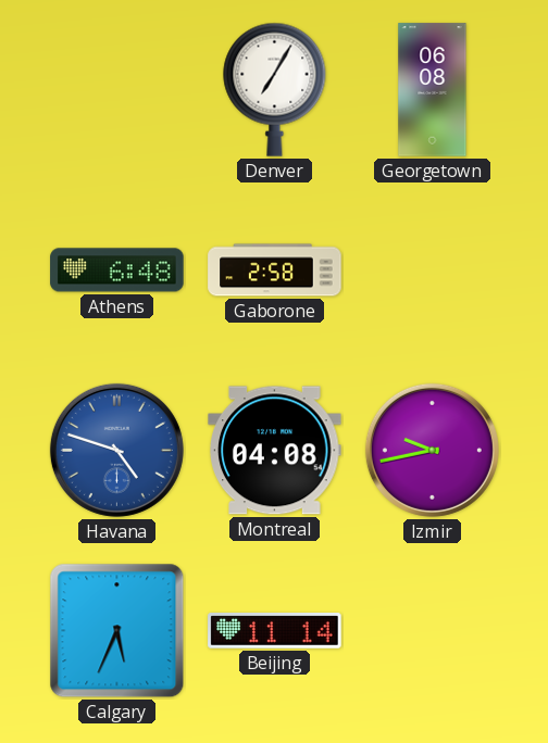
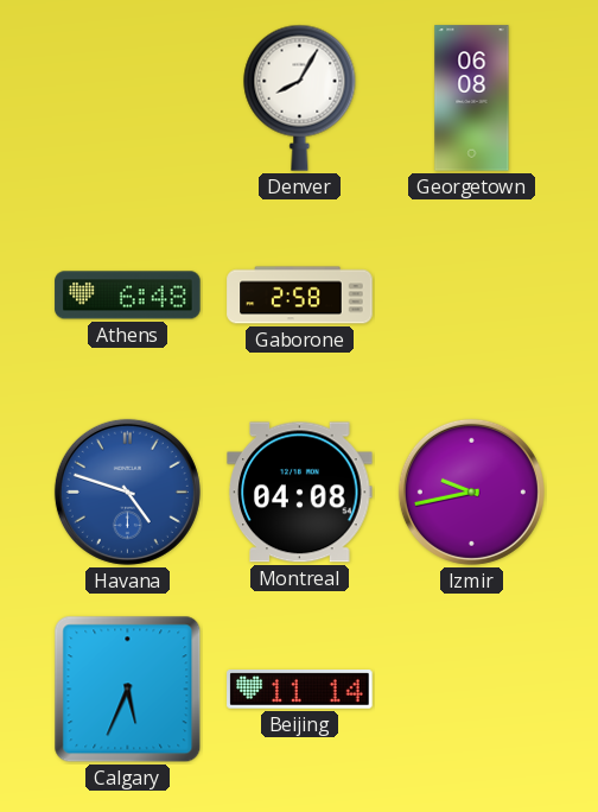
Denver: 7:05 -> 8:05 (300, 97)
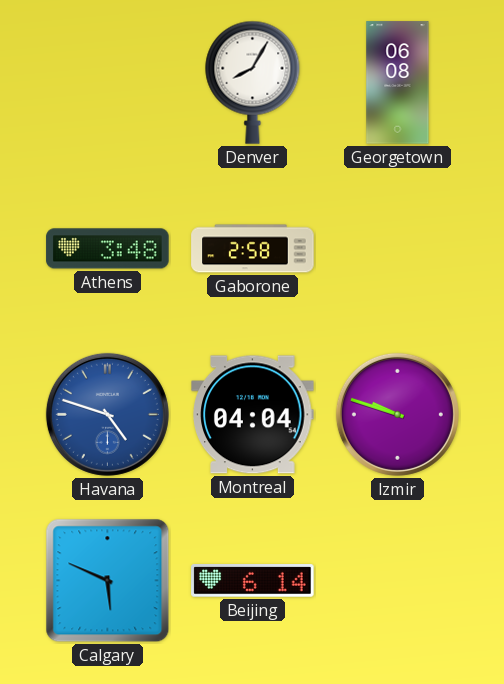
Athens: 6:48 -> 3:48 (108, 249)
Montreal: 04:08 -> 04:04 (253, 415)
Izmir: 9:43 -> 9:48 (397, 414)
Calgary: 5:34 -> 5:49 (108, 581)
Beijing: 11:14 -> 6:14 (253, 581)
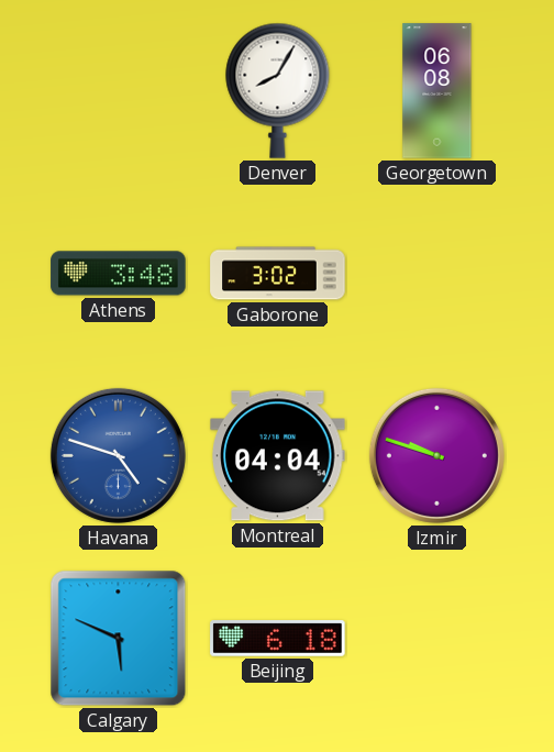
Gaborone: 2:58 -> 3:02 (278, 274)
Beijing: 6:14 -> 6:18 (278, 639)
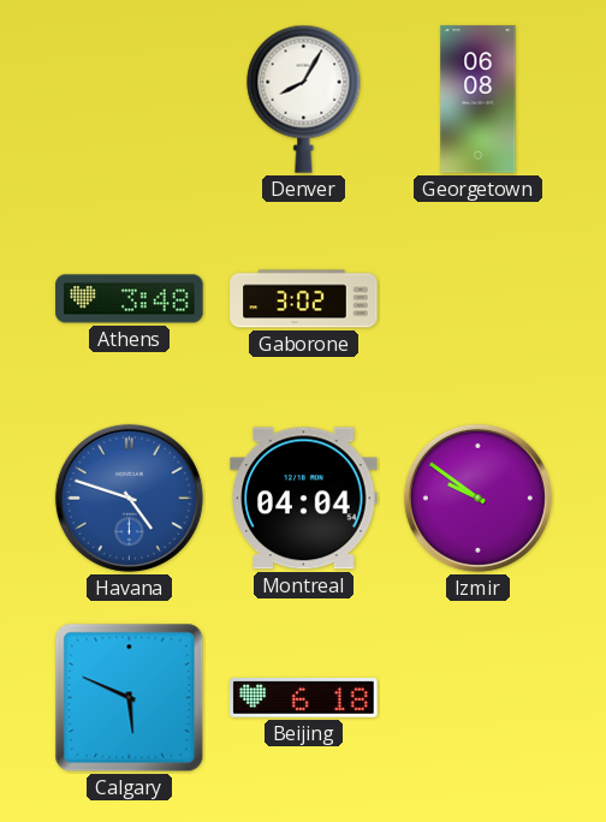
Izmir: 9:48 -> 9:51 (477, 498)
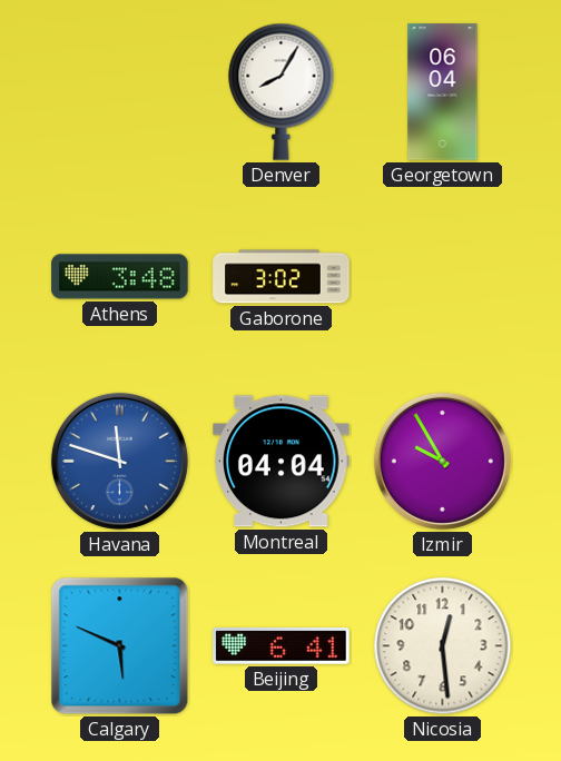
Georgetown: 06:08 -> 06:04 (443, 92)
Havana: 4:48 -> 11:48 (119, 461)
Izmir: 9:51 -> 9:55 (442, 461)
Beijing: 6:18 -> 6:41 (282, 646)
Nicosia: none -> 12:29 (443, 646)
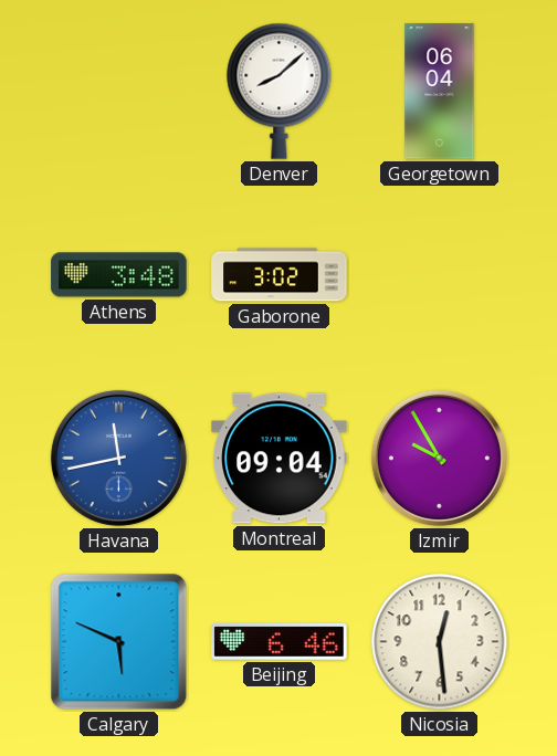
Denver: 8:05 -> 8:08 (280, 91)
Havana: 11:48 -> 11:43 (118, 458)
Montreal: 04:04 -> 09:04 (280, 459)
Beijing: 6:41 -> 6:46 (280, 642)
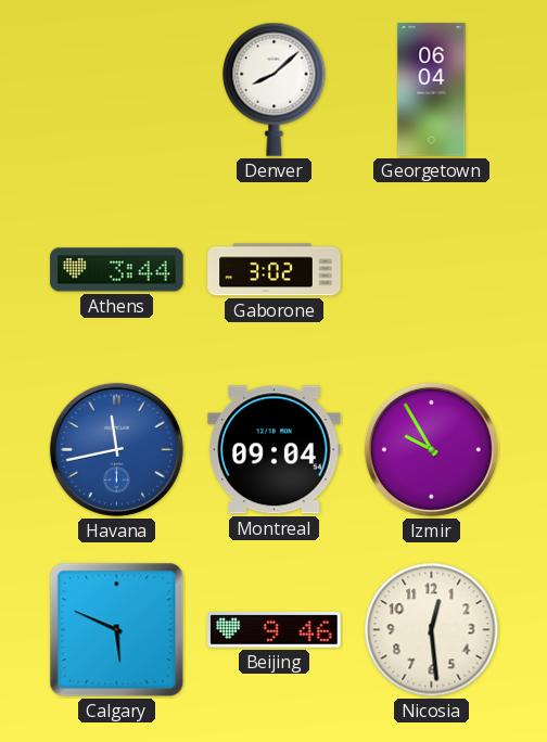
Athens: 3:48 -> 3:44 (117, 270)
Beijing: 6:46 -> 9:46 (275, 630)
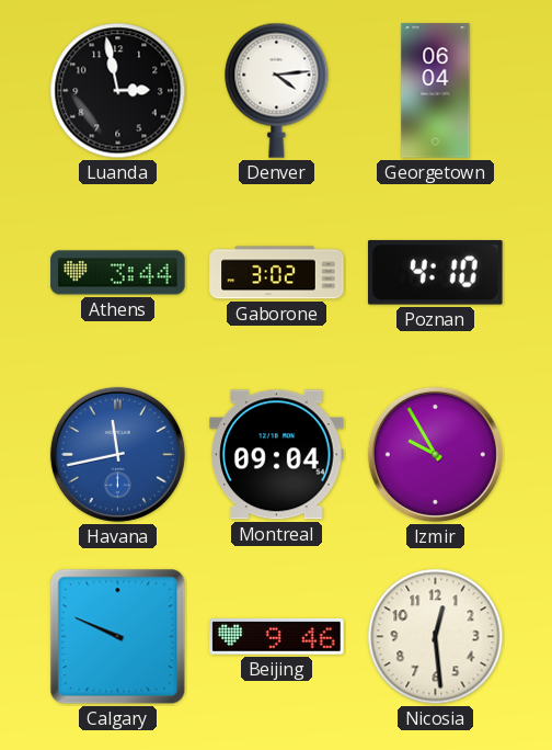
Luanda: none -> 2:58 (118, 91)
Denver: 8:08 -> 4:14 (277, 90)
Poznan: none -> 4:10 (436, 272)
Calgary: 5:49 -> 9:49 (118, 637)
